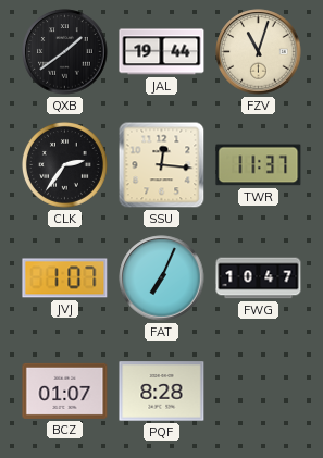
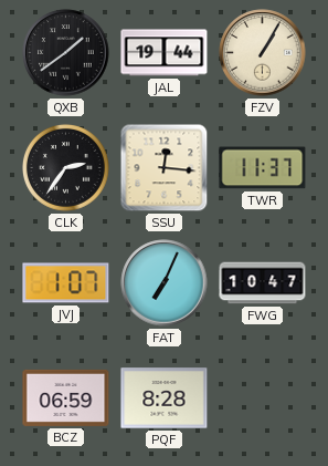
FZV: 11:03 -> 1:05 (263, 53)
BCZ: 01:07 -> 06:59 (66, 397)
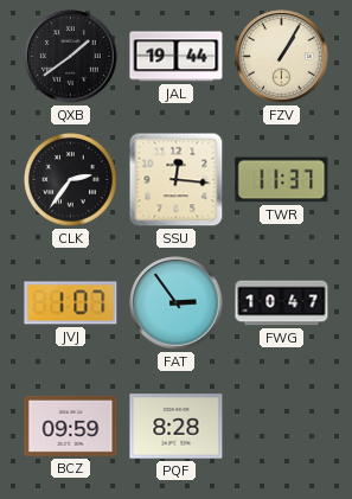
FAT: 7:04 -> 2:54 (177, 303)
BCZ: 06:59 -> 09:59 (71, 426)
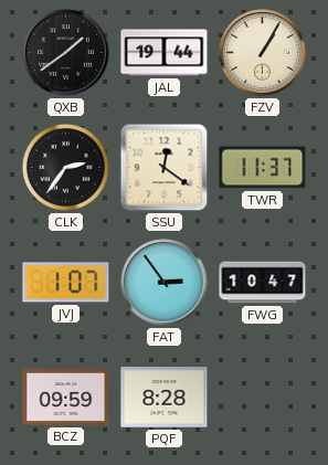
SSU: 12:16 -> 12:21 (165, 168)
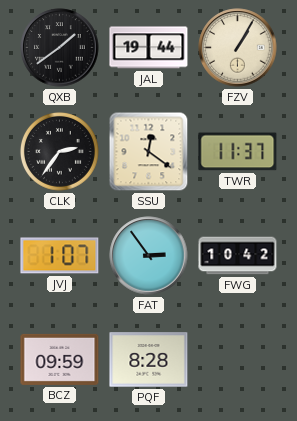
FWG: 10:47 -> 10:42 (238, 256)
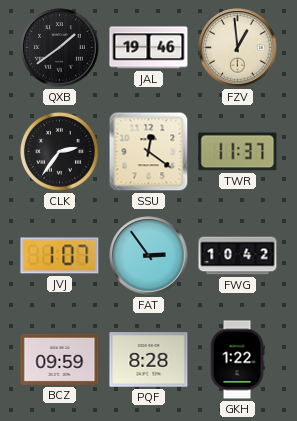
JAL: 19:44 -> 19:46 (149, 48)
FZV: 1:05 -> 12:59 (238, 48)
GKH: none -> 1:22 (237, 360)
